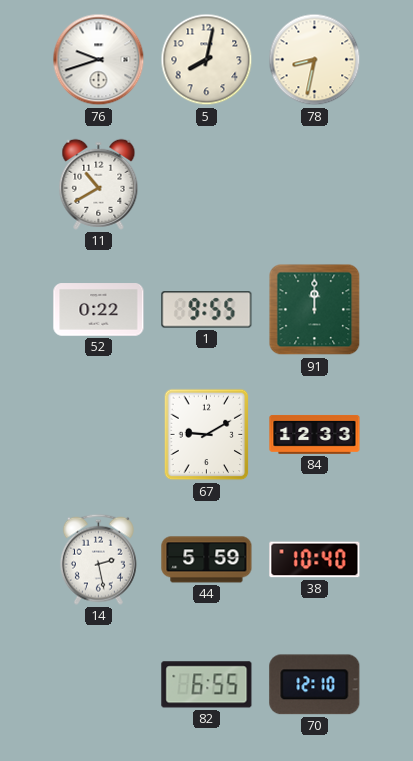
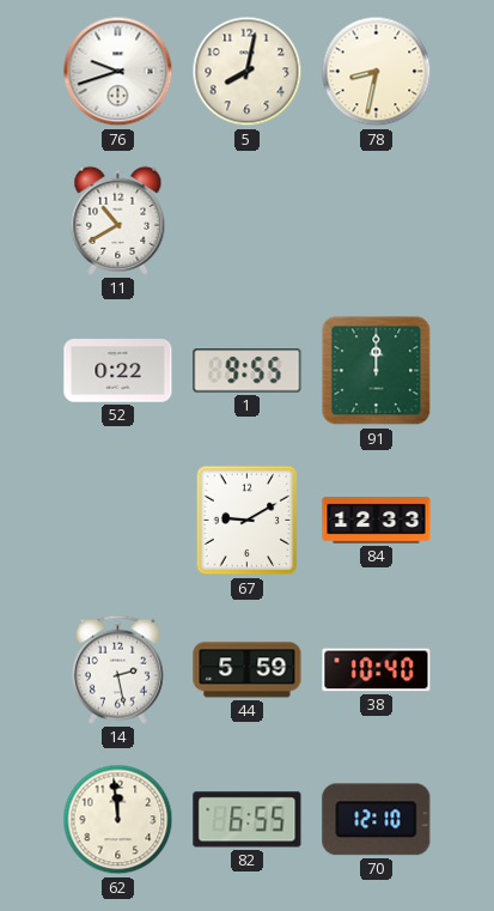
62: none -> 11:59 (118, 820)
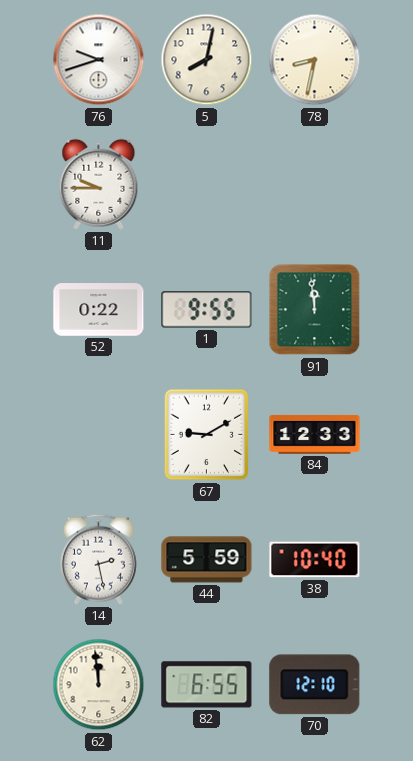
11: 10:40 -> 9:45 (99, 184)
91: 12:00 -> 11:59 (315, 310)
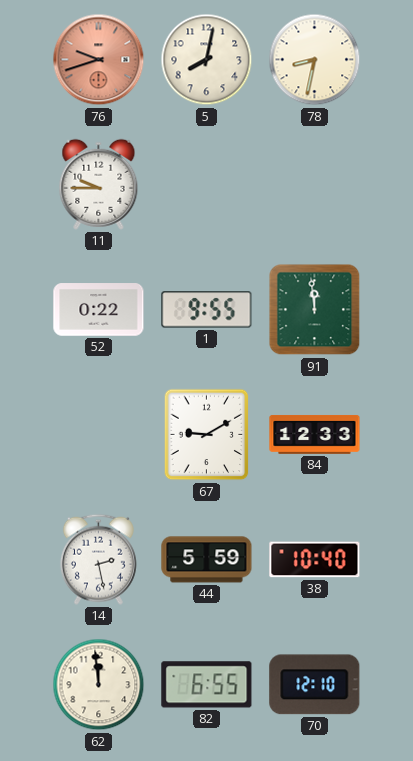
76 dial: white -> salmon (99, 60)
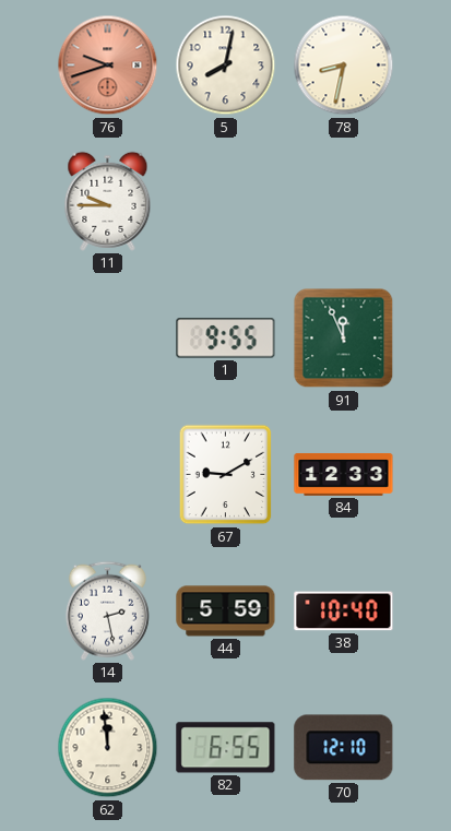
52: 0:22 -> none (99, 310)
91: 11:59 -> 11:56 (344, 339)
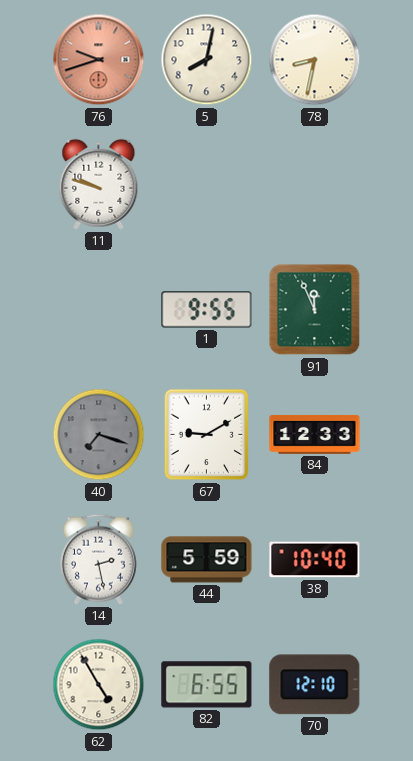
11: 9:45 -> 9:48 (99, 184)
40: none -> 7:18 (99, 435)
62: 11:59 -> 4:55 (99, 685)
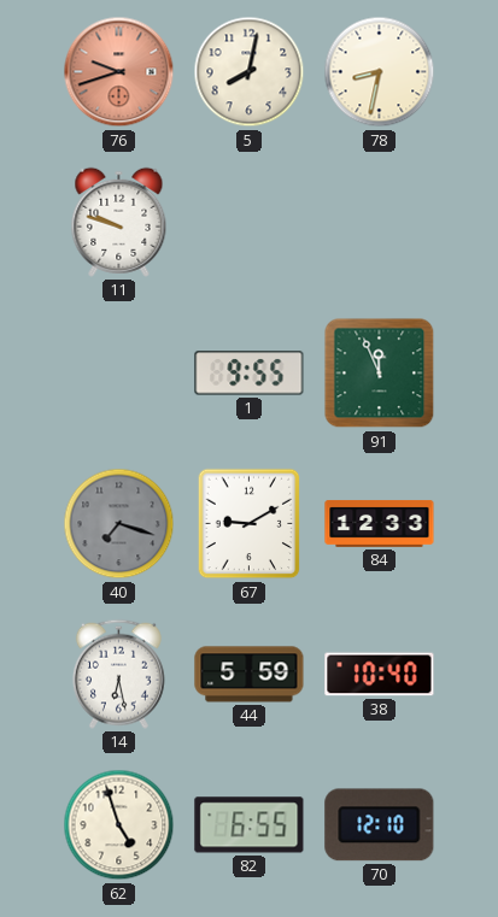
14: 2:28 -> 6:28 (118, 674)
62: 4:55 -> 4:57 (119, 825)
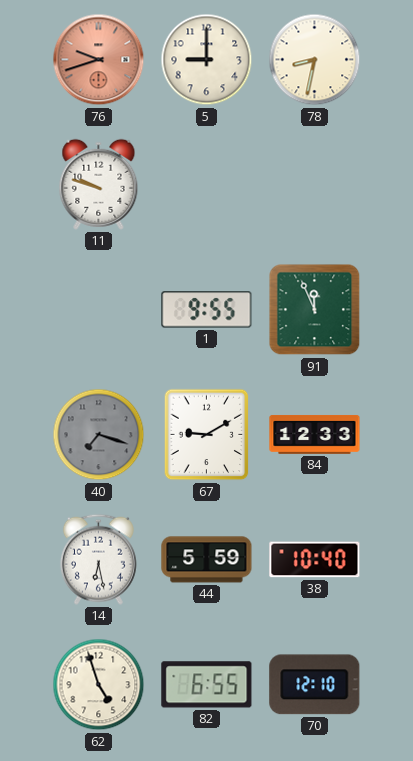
5: 8:02 -> 9:00 (207, 60)
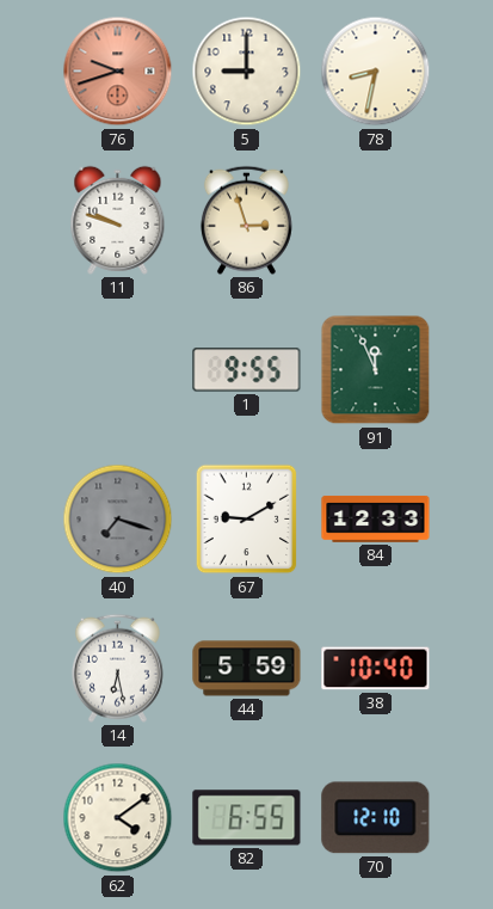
86: none -> 2:57 (246, 220)
62: 4:57 -> 4:09 (118, 818)
